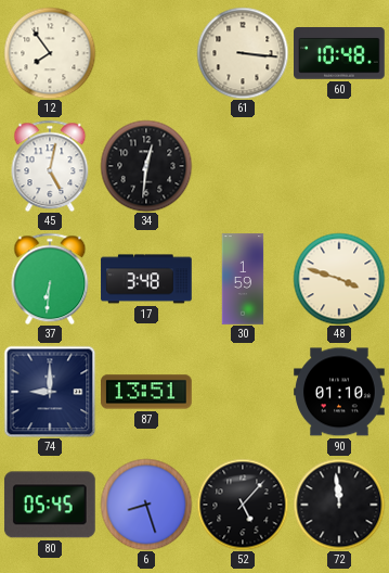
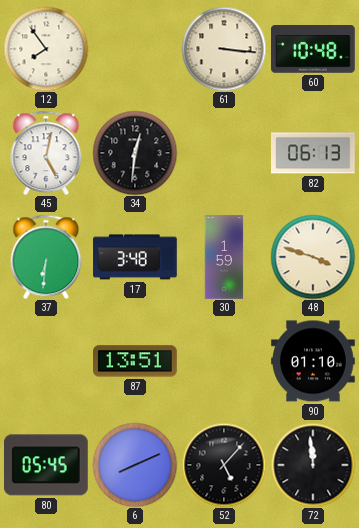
82: none -> 06:13 (314, 153)
74: 9:00 -> none (50, 392)
6: 8:27 -> 8:11 (135, 465)
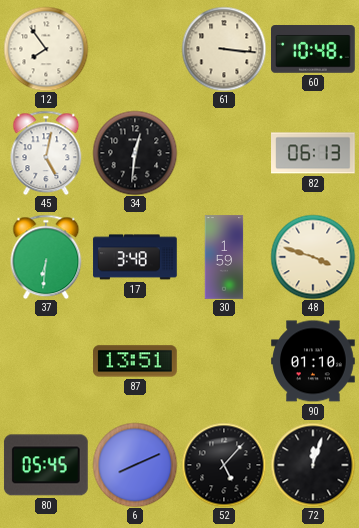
72: 11:59 -> 12:03 (313, 465)
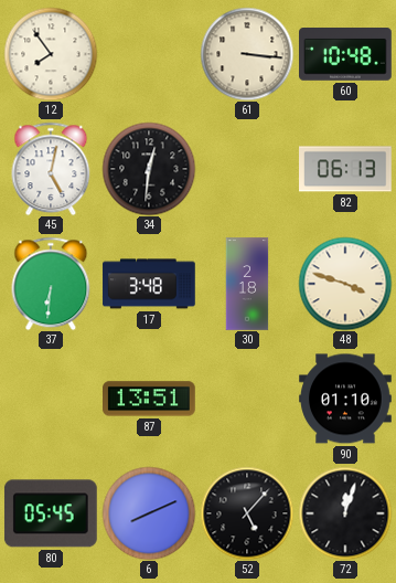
30: 1:59 -> 2:18 (247, 284)
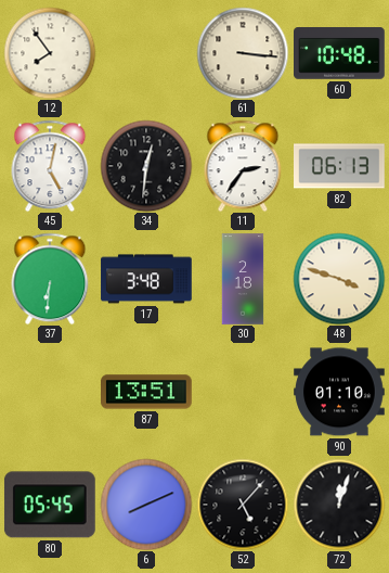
11: none -> 2:36 (243, 166)
